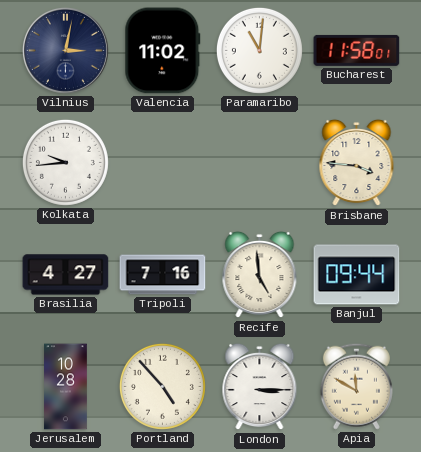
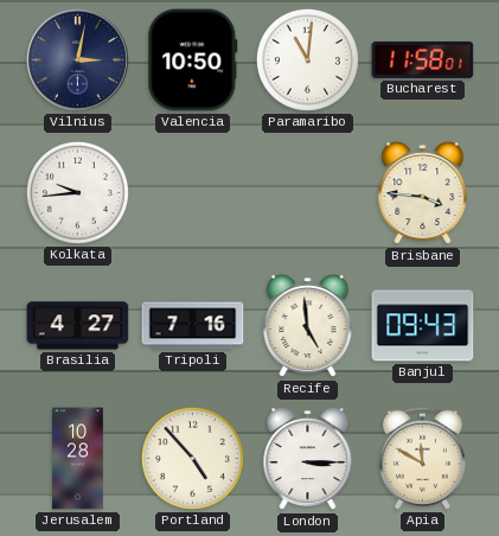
Valencia: 11:02 -> 10:50 (193, 60)
Banjul: 09:44 -> 09:43 (423, 326)
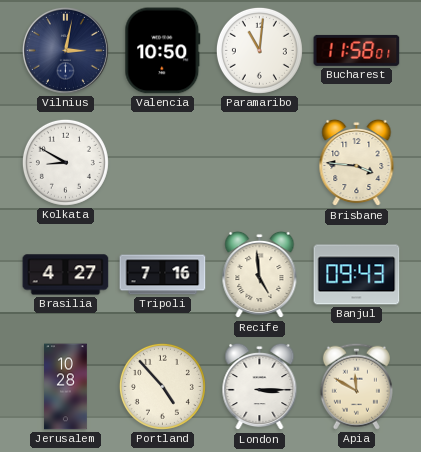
Kolkata: 9:44 -> 8:50 (65, 162)
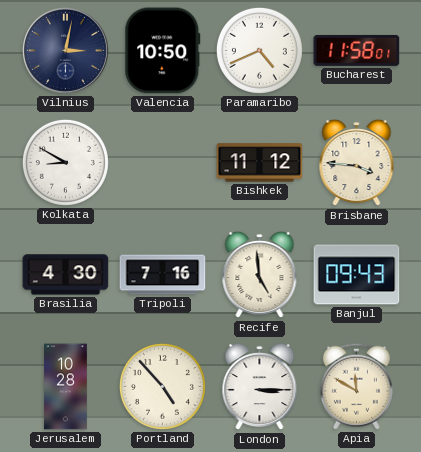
Paramaribo: 11:01 -> 4:41 (259, 50)
Bishkek: none -> 11:12 (260, 163)
Brasilia: 4:27 -> 4:30 (66, 275)
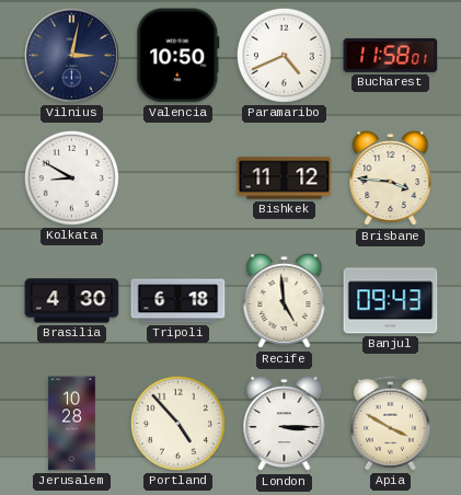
Tripoli: 7:16 -> 6:18 (178, 301)
Apia: 11:50 -> 3:50 (390, 423)
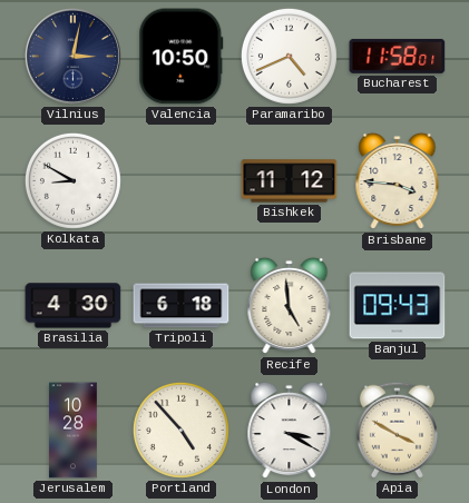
London: 3:15 -> 3:20 (290, 431)
